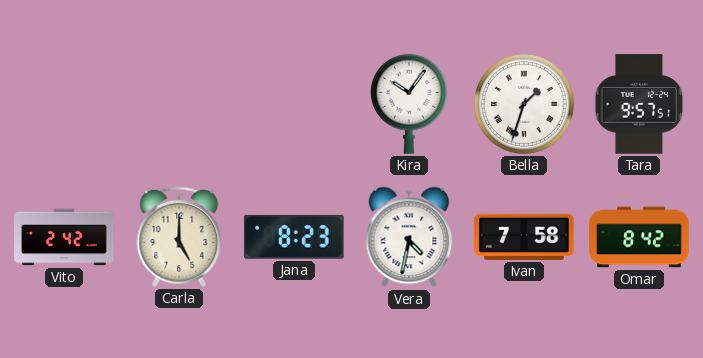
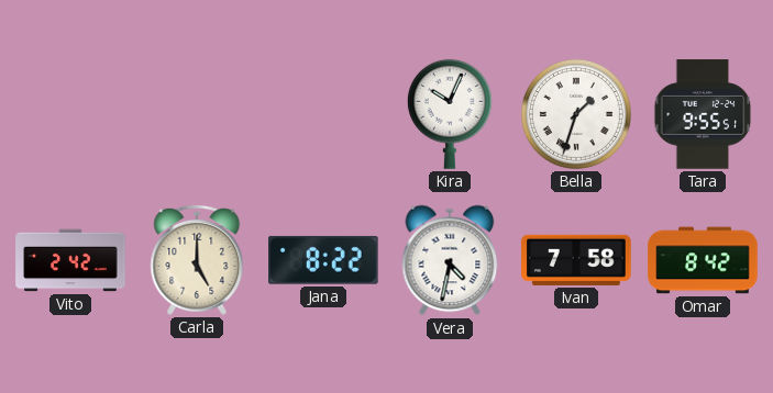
Kira: 10:06 -> 10:04 (450, 114)
Tara: 9:57 -> 9:55 (703, 114)
Jana: 8:23 -> 8:22 (324, 260)
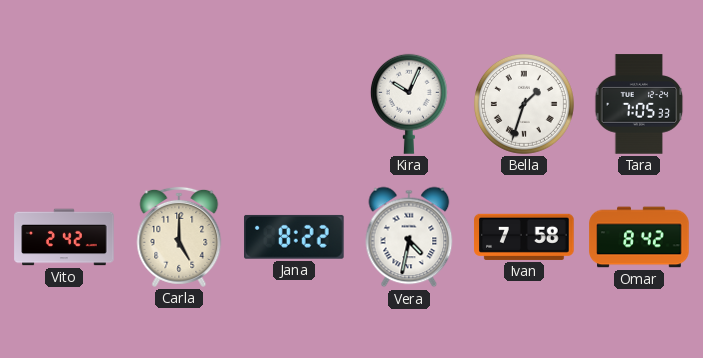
Tara: 9:55 -> 7:05 (639, 104)
